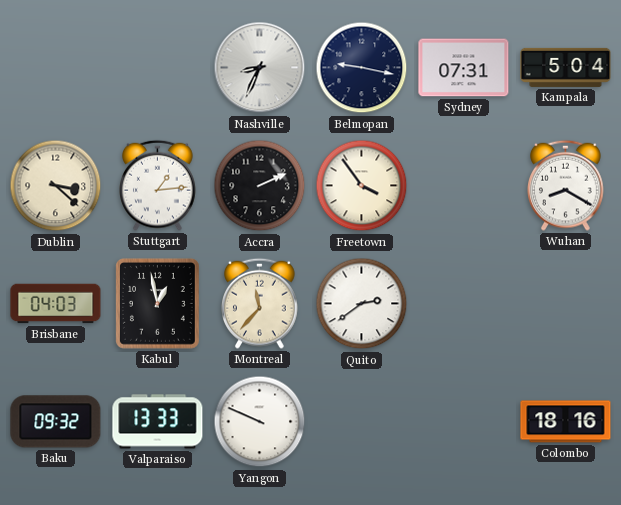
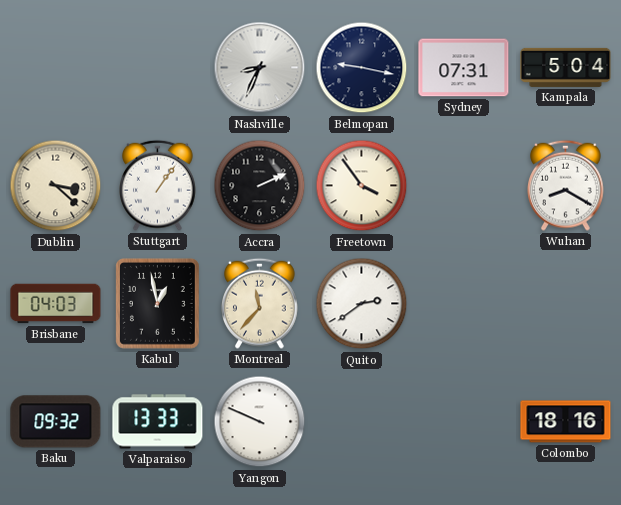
Stuttgart: 1:14 -> 1:06 (158, 185)
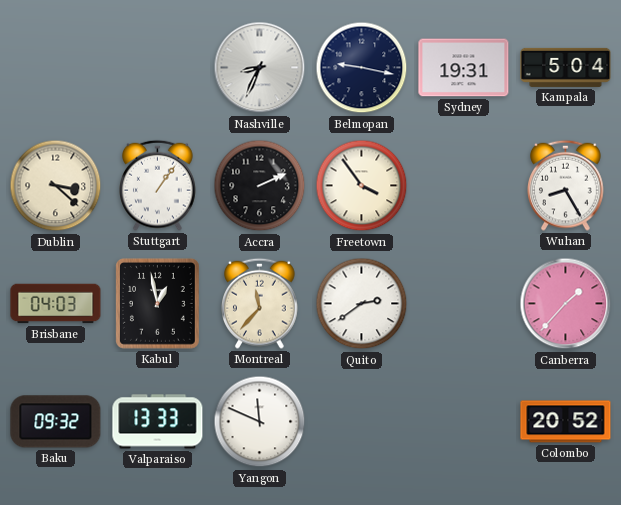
Sydney: 07:31 -> 19:31 (464, 68)
Wuhan: 8:20 -> 8:25 (566, 185)
Canberra: none -> 1:37 (566, 304)
Yangon: 9:49 -> 11:49 (260, 422)
Colombo: 18:16 -> 20:52 (566, 422)
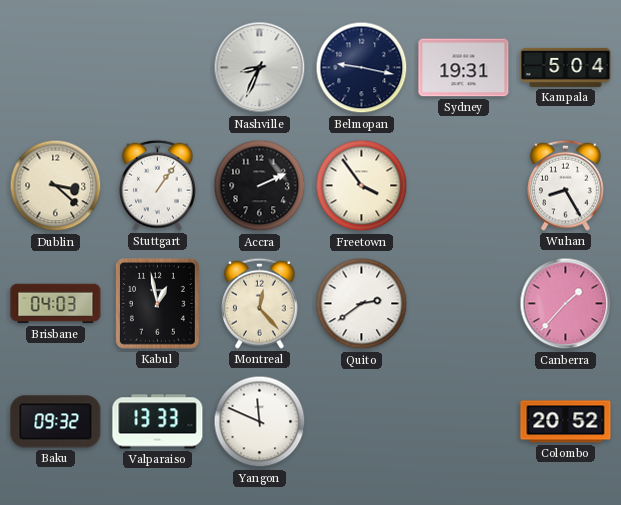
Montreal: 11:37 -> 12:23 (260, 303)
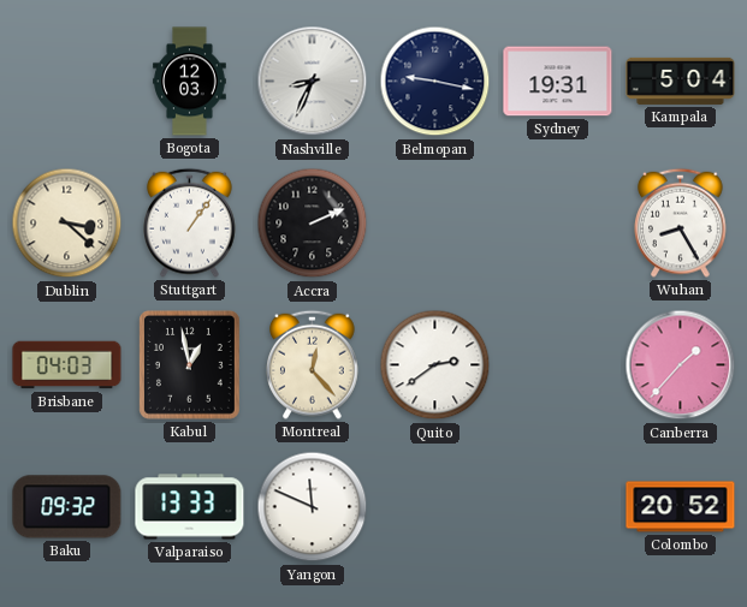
Bogota: none -> 12:03 (190, 82)
Freetown: 3:54 -> none (362, 186)
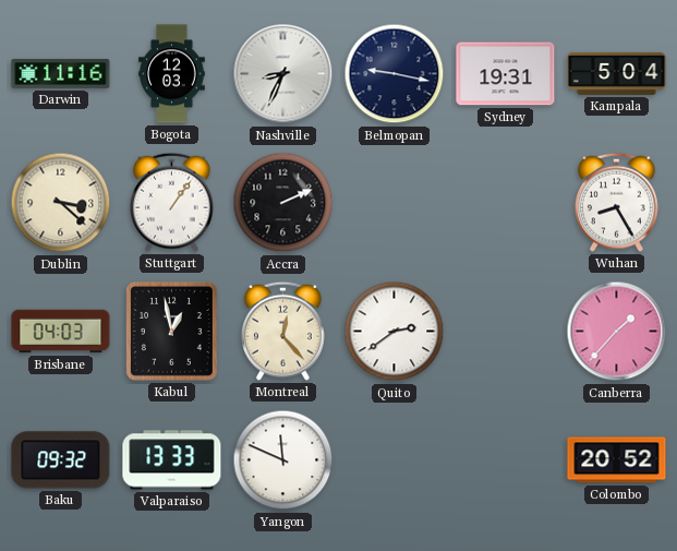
Darwin: none -> 11:16 (61, 73)
